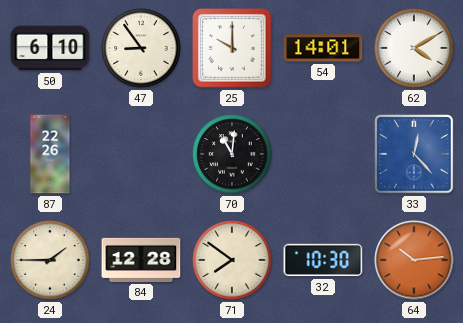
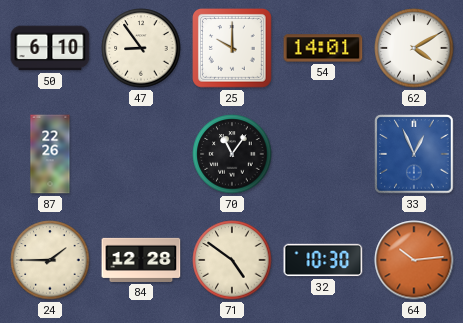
70: 11:01 -> 11:06 (232, 154)
33: 12:23 -> 12:56 (414, 154)
71: 7:51 -> 4:51 (232, 260)
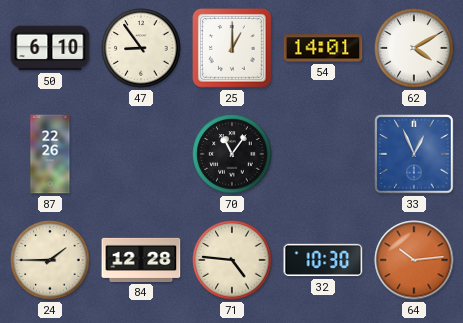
25: 10:00 -> 1:00 (233, 49)
71: 4:51 -> 4:46 (232, 260)
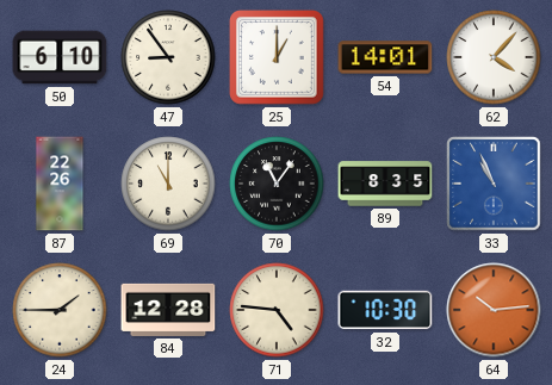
62: 4:10 -> 4:07 (494, 57)
69: none -> 11:00 (168, 184)
89: none -> 8:35 (385, 184)
33: 12:56 -> 10:56 (494, 184)
